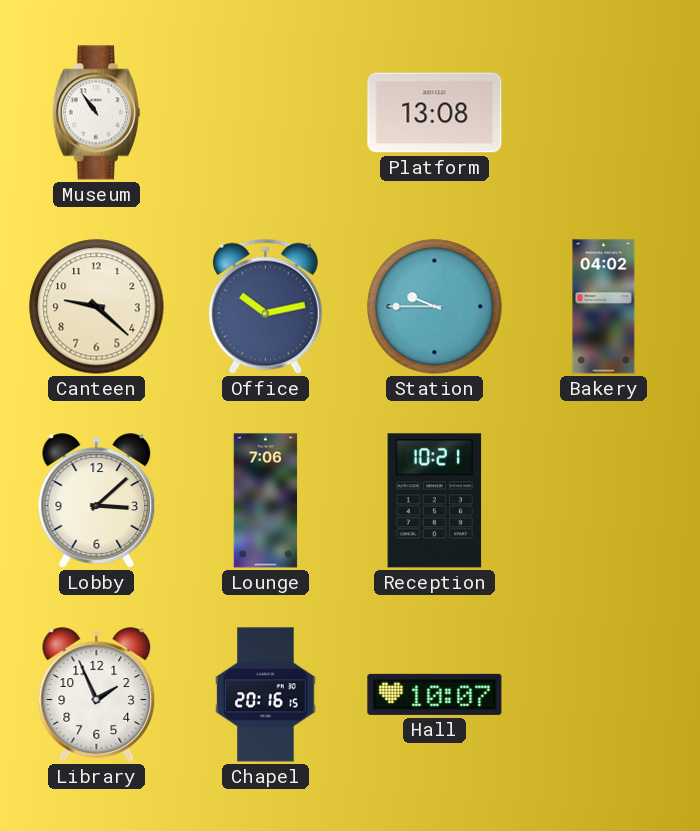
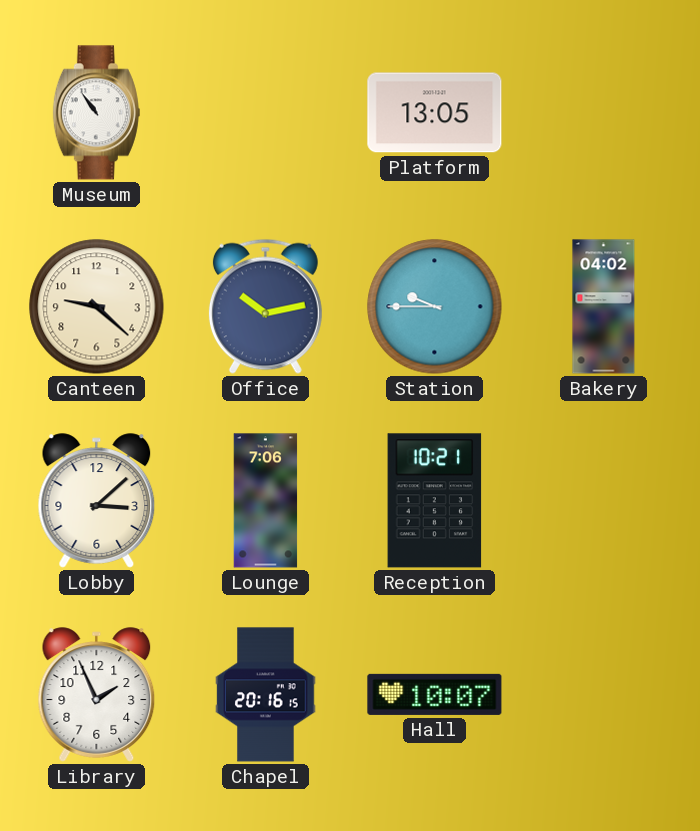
Platform: 13:08 -> 13:05 (435, 113)
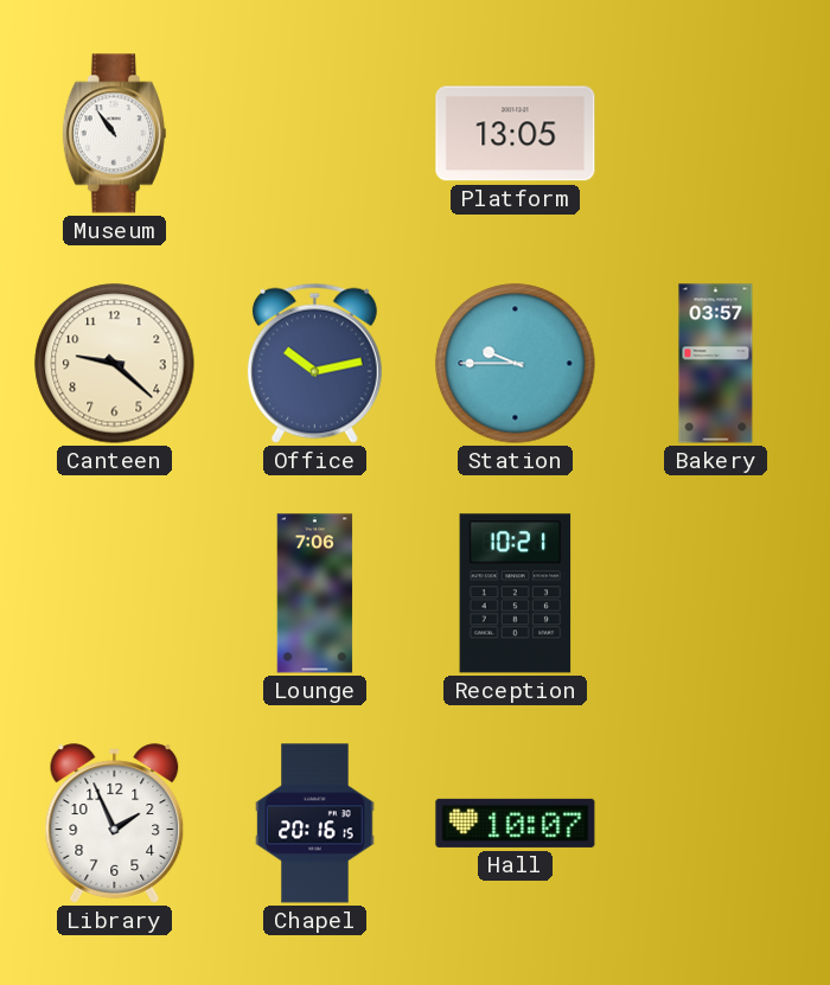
Bakery: 04:02 -> 03:57 (716, 364)
Lobby: 3:08 -> none (97, 501)
